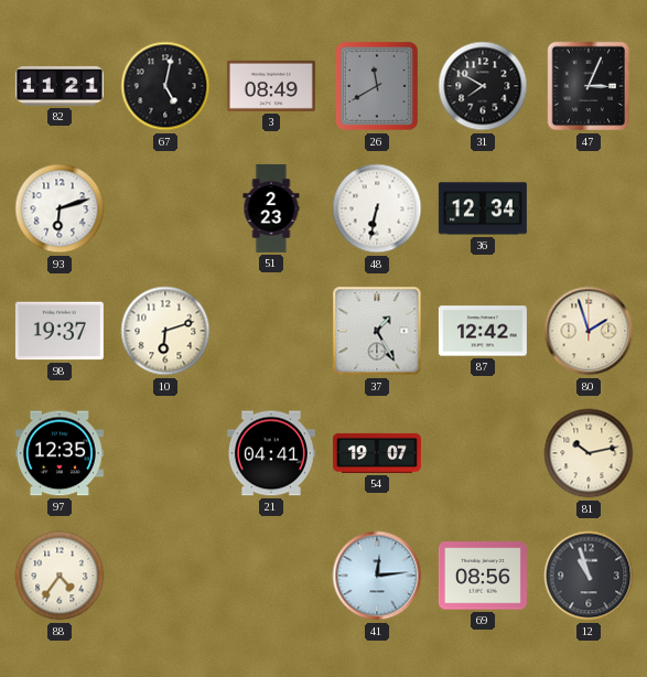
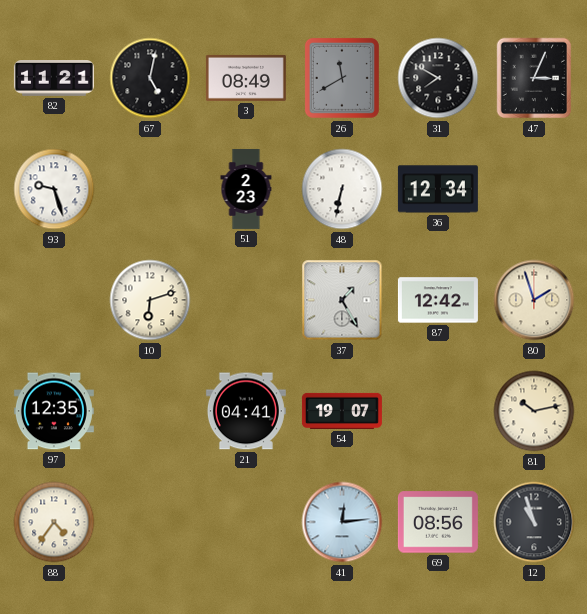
93: 6:12 -> 9:27 (54, 189)
98: 19:37 -> none (60, 331)
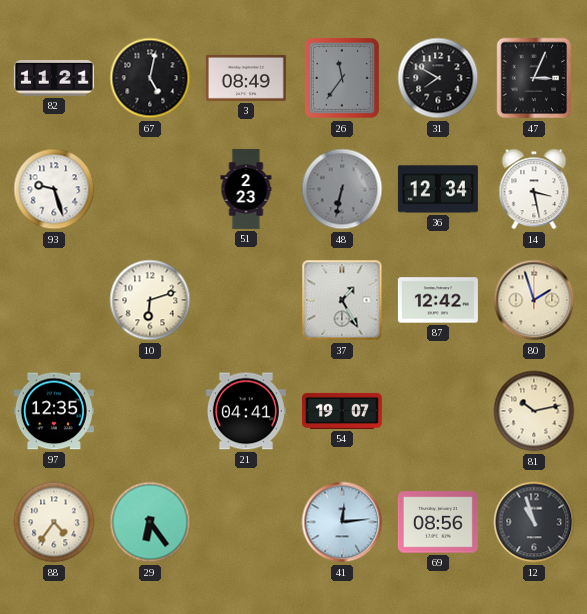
26: 11:40 -> 11:36 (342, 78)
48 dial: white -> grey (342, 189)
14: none -> 3:28 (534, 189)
29: none -> 6:24 (150, 522)
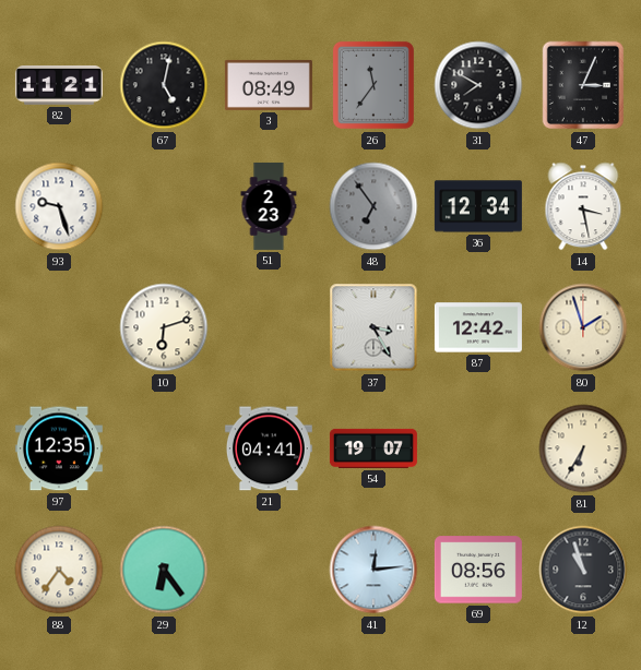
48: 6:32 -> 6:54 (373, 206)
37: 1:25 -> 3:25 (373, 327)
81: 10:13 -> 6:35 (583, 448)
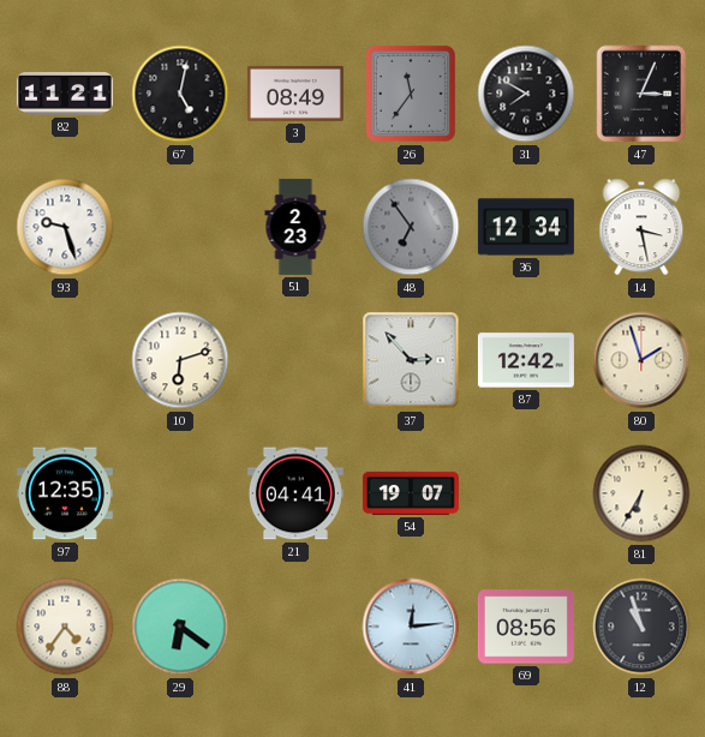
37: 3:25 -> 2:53 (411, 360)
29: 6:24 -> 6:21 (180, 627)
